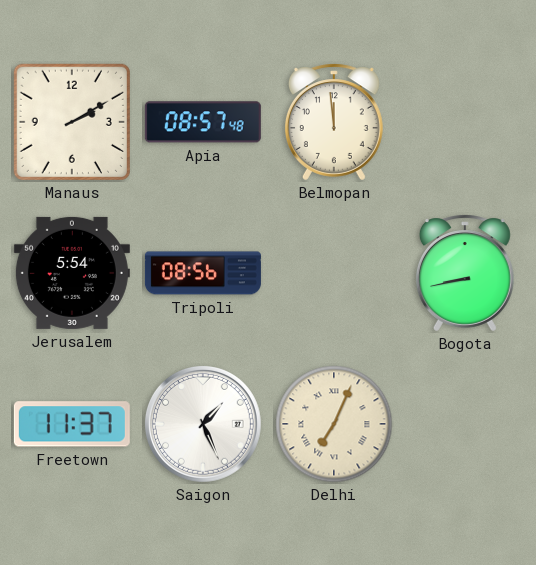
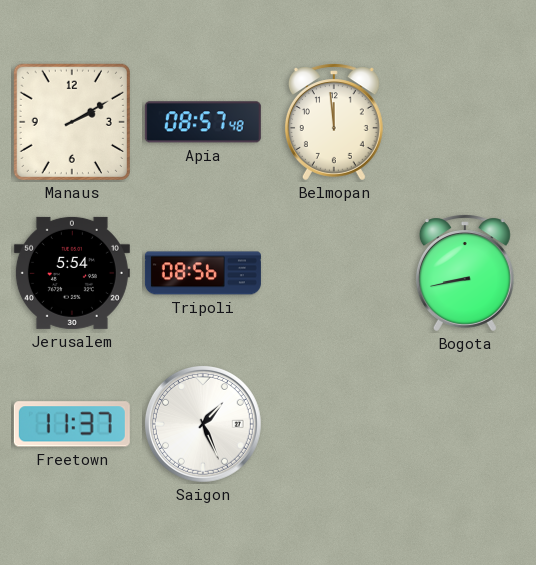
Delhi: 7:04 -> none (334, 424)
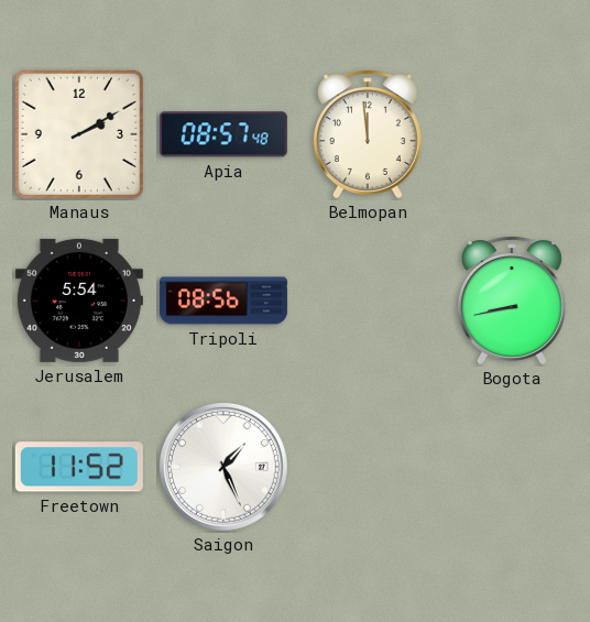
Freetown: 11:37 -> 11:52 (79, 467)
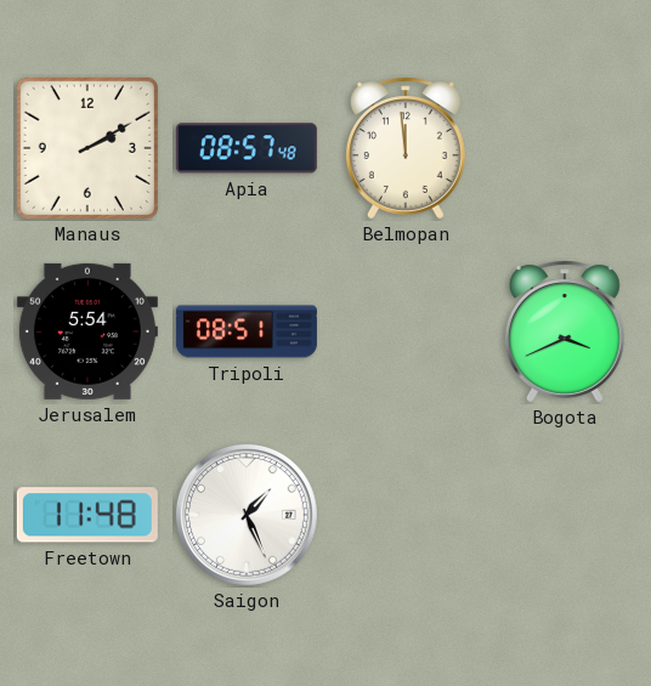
Tripoli: 08:56 -> 08:51 (247, 331)
Bogota: 8:43 -> 3:41 (565, 331)
Freetown: 11:52 -> 11:48 (87, 515)
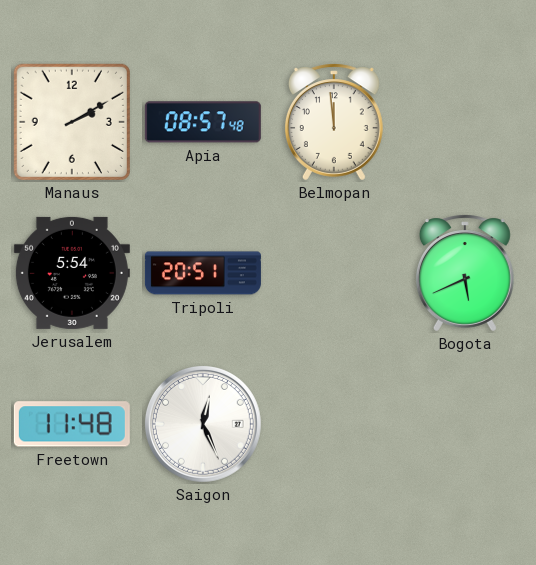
Tripoli: 08:51 -> 20:51 (203, 273)
Bogota: 3:41 -> 5:41 (465, 273)
Saigon: 1:26 -> 12:26 (203, 424)
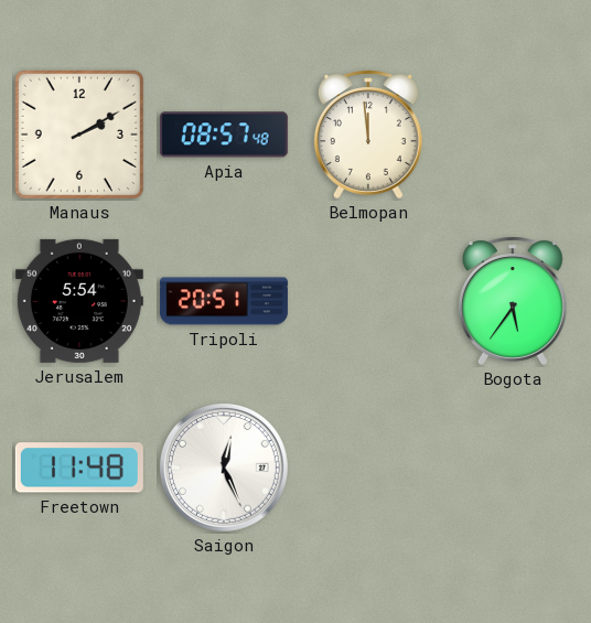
Bogota: 5:41 -> 5:36 (513, 301)
